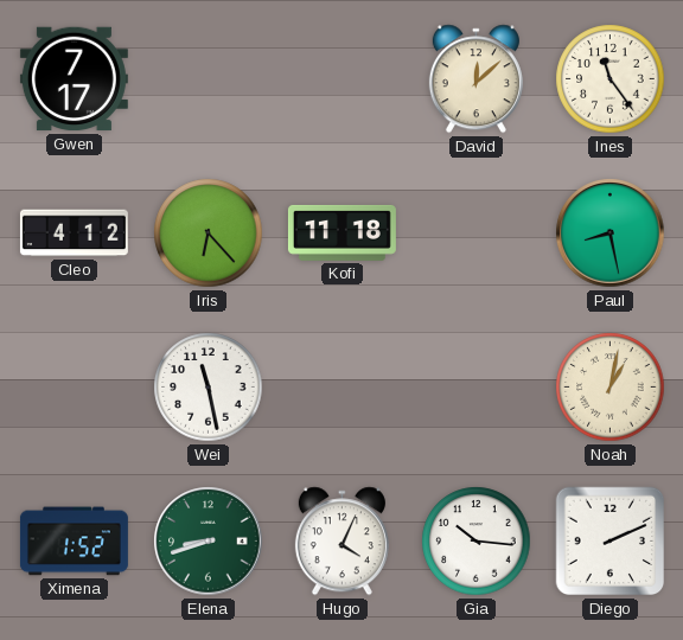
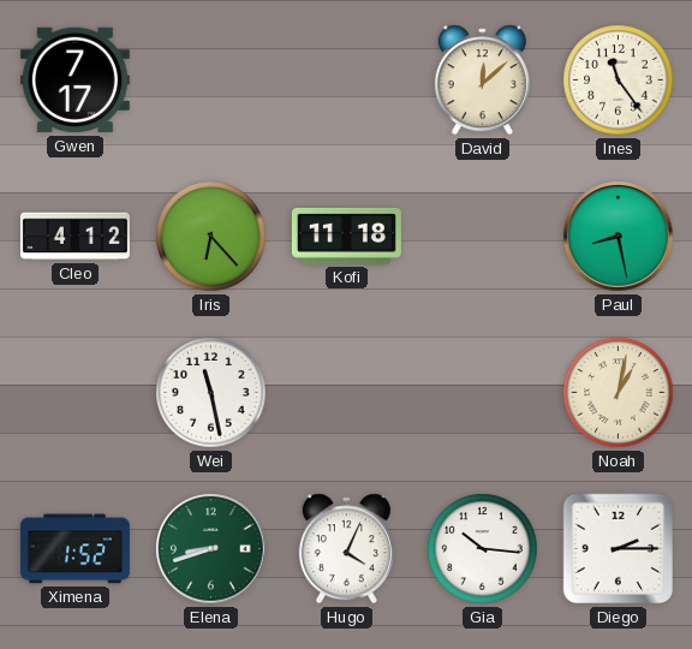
Diego: 2:11 -> 2:15 (619, 549)
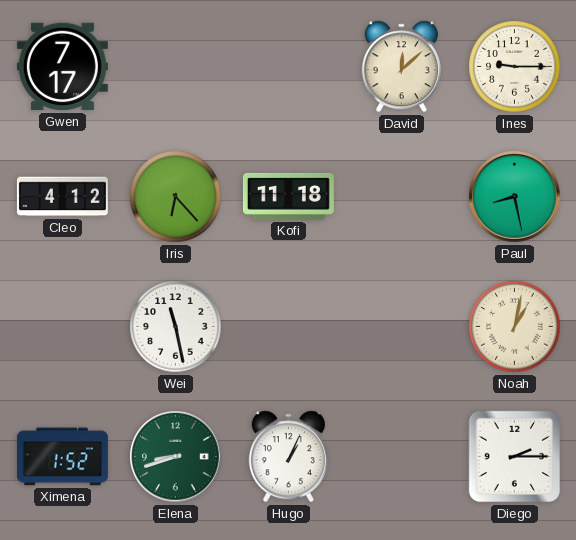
Ines: 11:24 -> 9:15 (515, 67)
Hugo: 4:04 -> 1:04 (288, 457)
Gia: 10:16 -> none (483, 549)
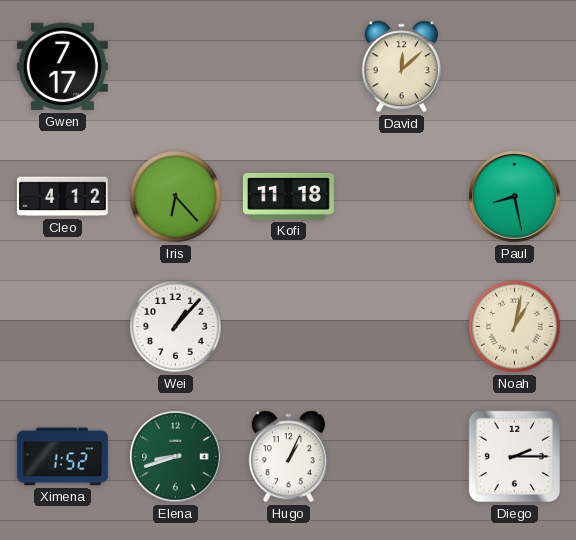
Ines: 9:15 -> none (515, 67)
Wei: 11:28 -> 1:07 (176, 327)
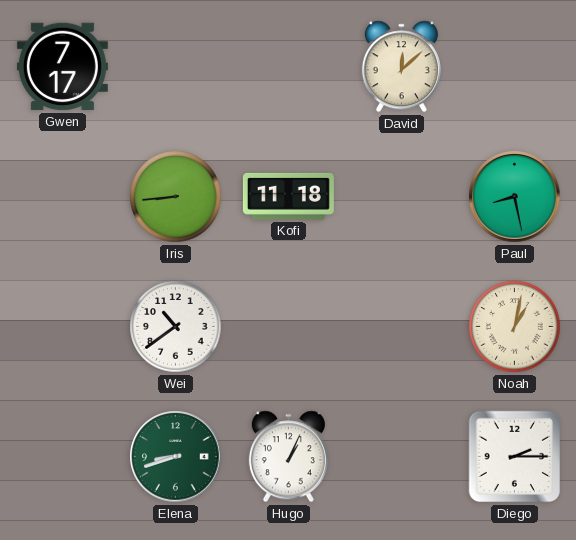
Cleo: 4:12 -> none (62, 197)
Iris: 6:23 -> 8:44 (176, 197)
Wei: 1:07 -> 10:39 (176, 327)
Ximena: 1:52 -> none (62, 457)
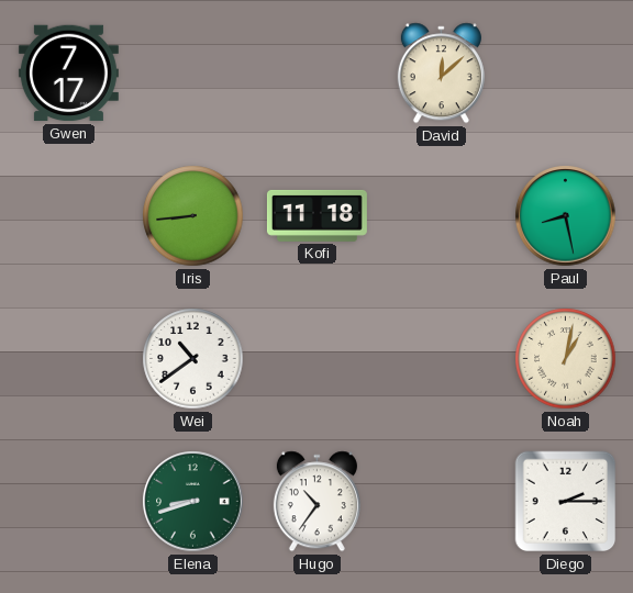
Hugo: 1:04 -> 10:36 (316, 502)
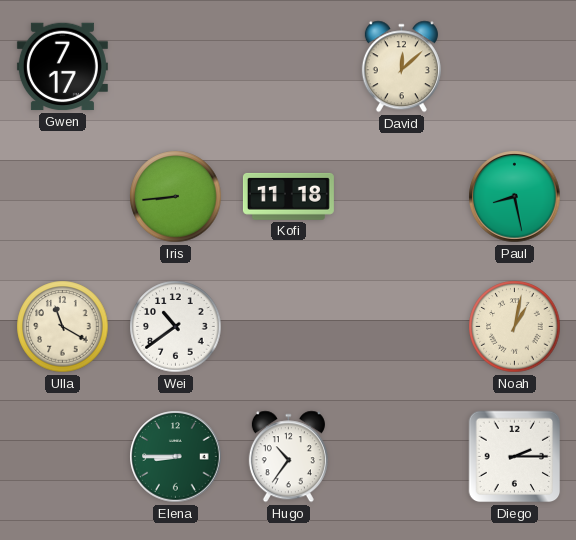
Ulla: none -> 11:20 (63, 327)
Elena: 8:42 -> 8:45 (176, 457)
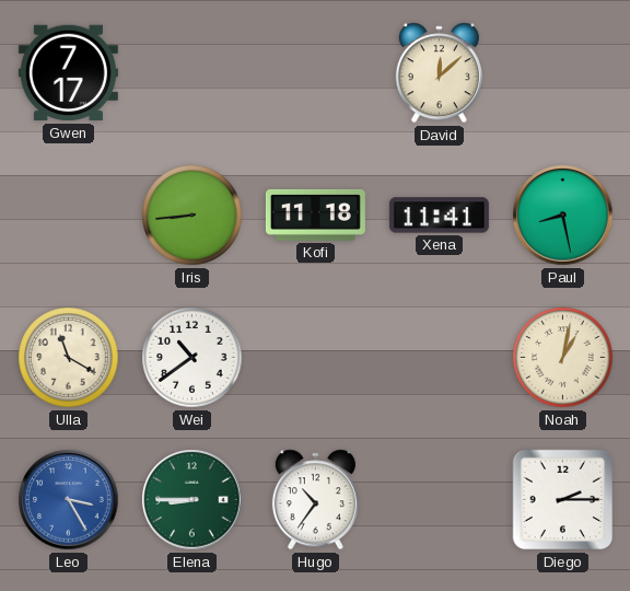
Xena: none -> 11:41 (439, 216)
Leo: none -> 3:25 (69, 500)
